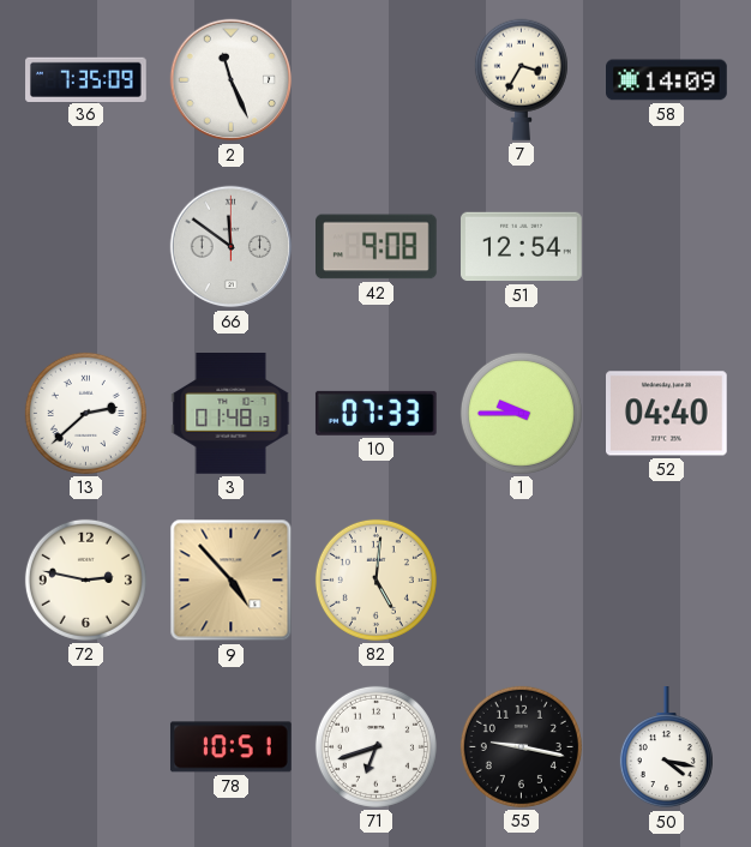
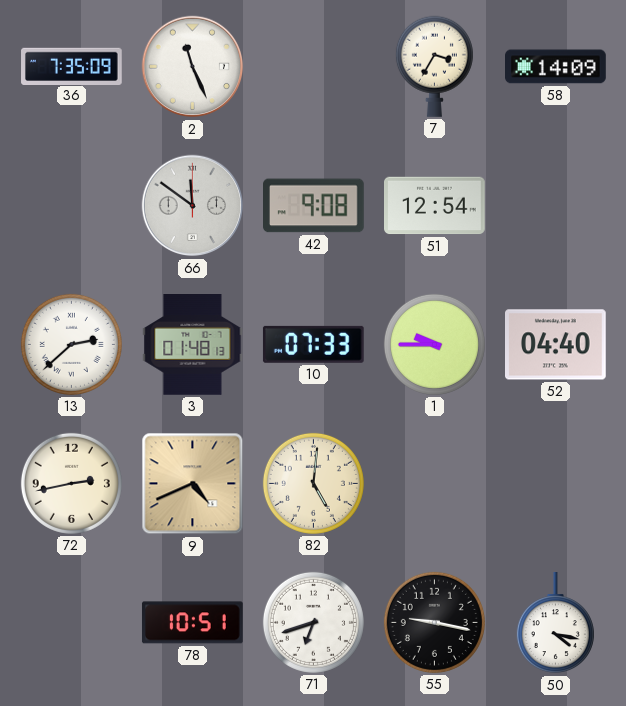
72: 2:47 -> 2:43 (71, 483)
9: 4:53 -> 4:41 (193, 484)
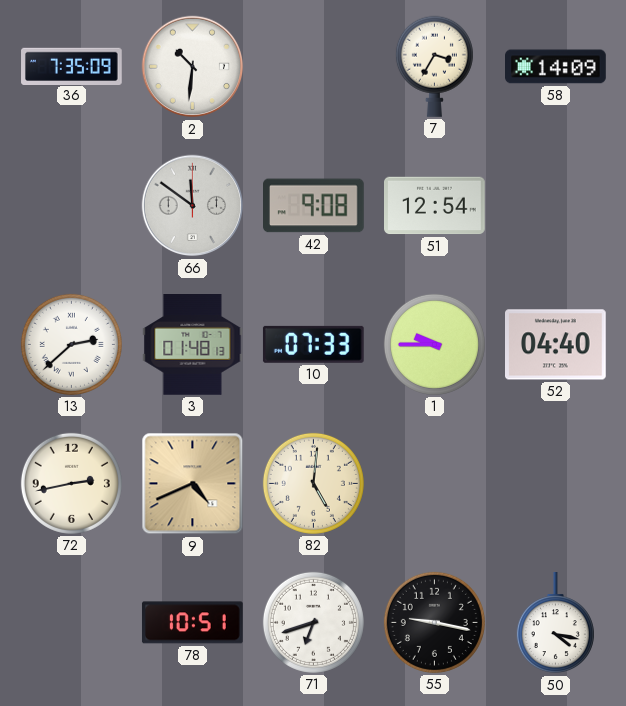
2: 11:26 -> 10:31 (193, 67)
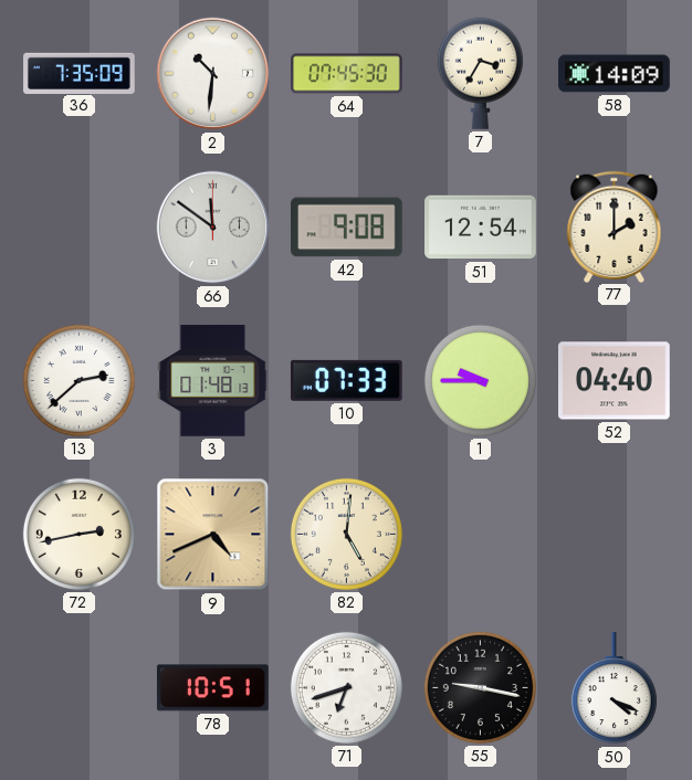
64: none -> 07:45 (347, 74)
77: none -> 2:00 (615, 226)
50: 4:17 -> 4:19 (614, 689)
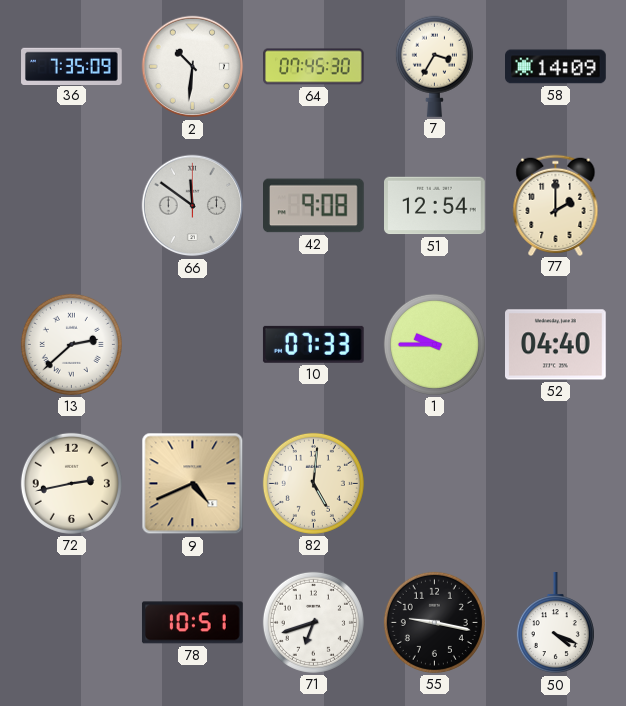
3: 01:48 -> none (213, 381)
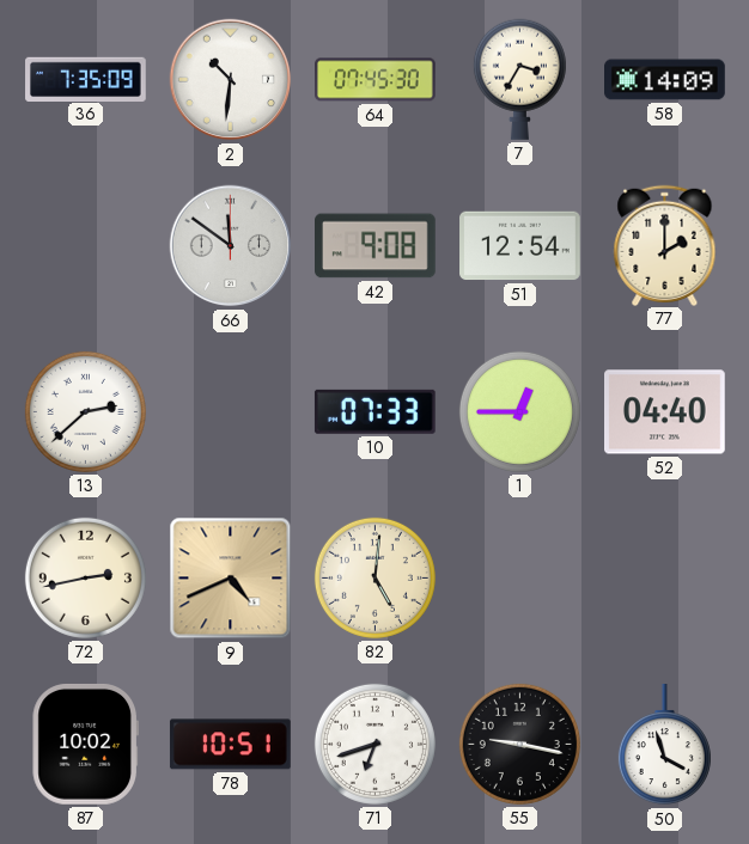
1: 9:45 -> 12:45 (519, 411)
87: none -> 10:02 (85, 744)
50: 4:19 -> 3:57 (664, 746)
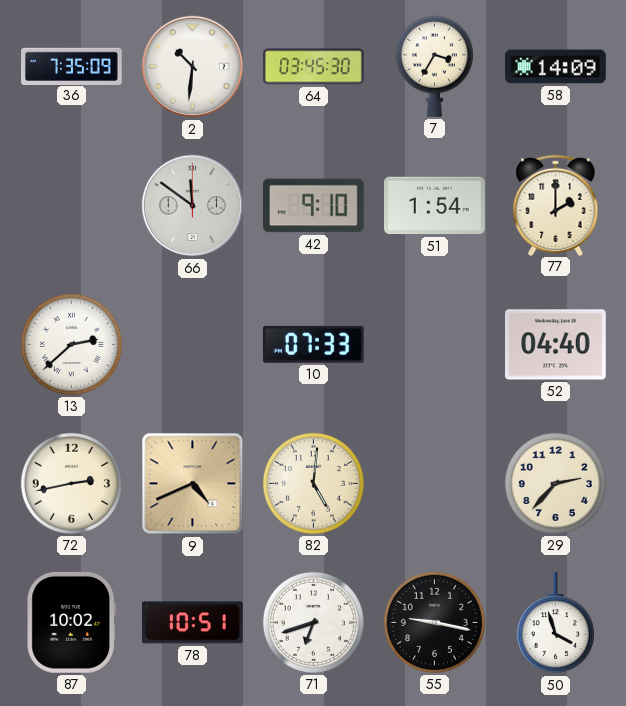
64: 07:45 -> 03:45 (314, 67)
42: 9:08 -> 9:10 (314, 206)
51: 12:54 -> 1:54 (435, 206)
1: 12:45 -> none (519, 411)
29: none -> 2:37 (555, 483)
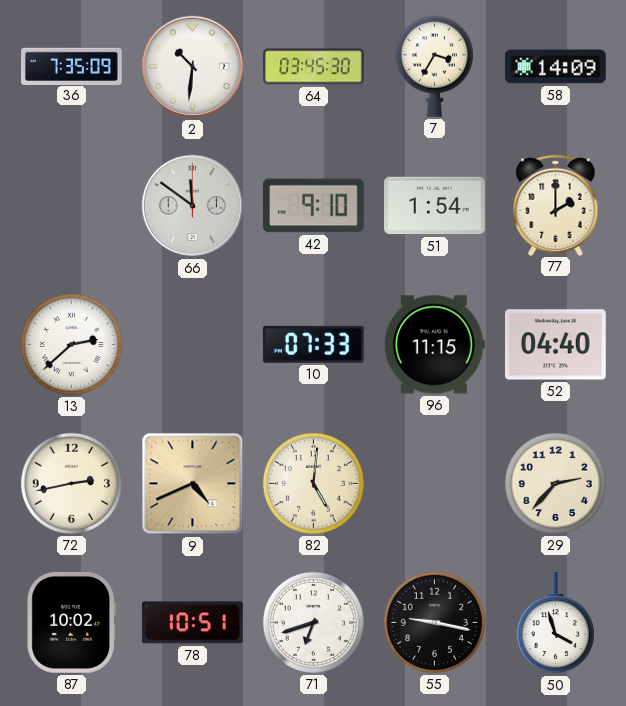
96: none -> 11:15 (434, 345)
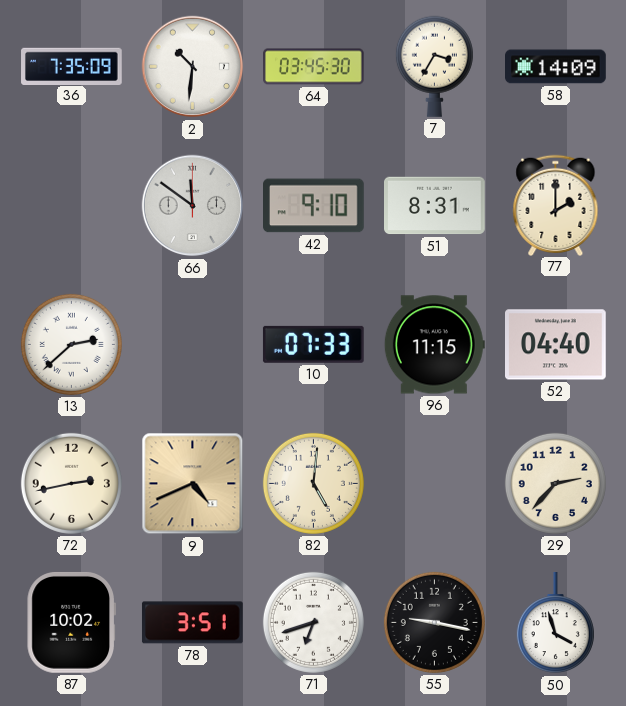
51: 1:54 -> 8:31 (435, 206)
78: 10:51 -> 3:51 (192, 623)
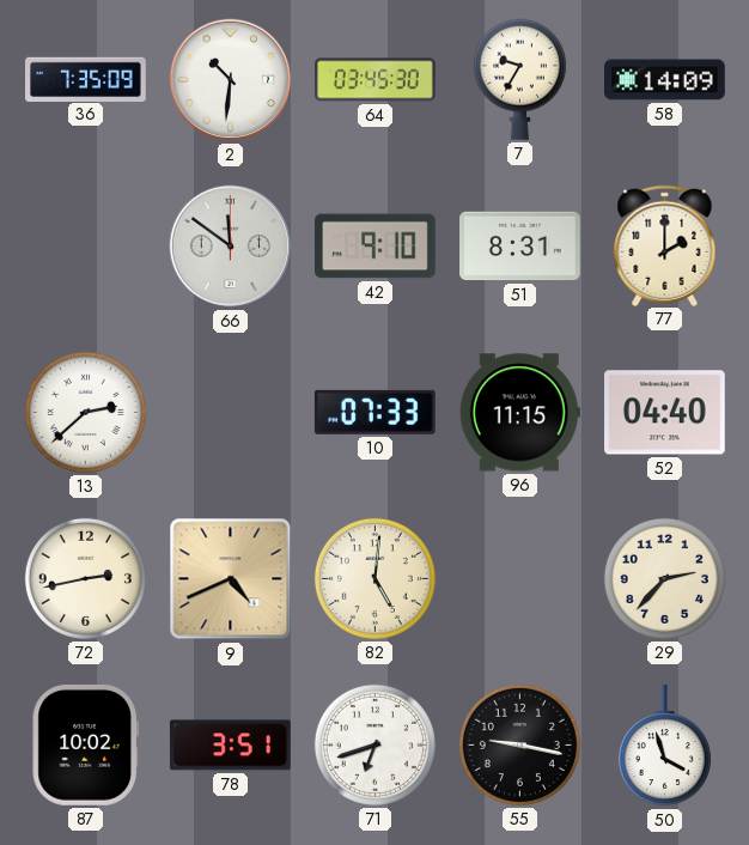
7: 3:35 -> 9:35 (519, 79)
